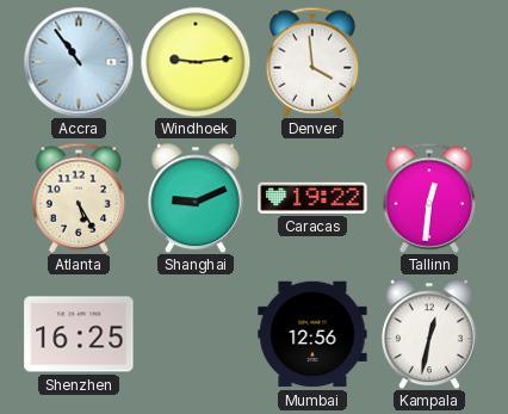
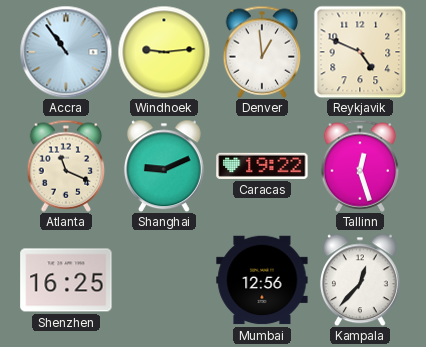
Denver: 3:59 -> 12:59 (262, 52)
Reykjavik: none -> 4:49 (360, 52)
Atlanta: 5:25 -> 11:19 (66, 166)
Tallinn: 12:31 -> 12:27 (360, 166)
Kampala: 12:32 -> 12:37 (360, 280)
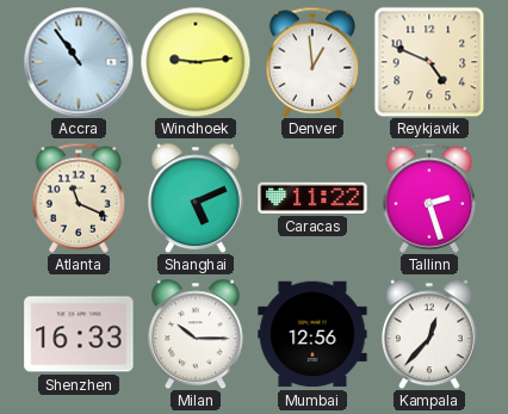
Shanghai: 9:11 -> 5:11 (196, 198)
Caracas: 19:22 -> 11:22 (312, 198)
Tallinn: 12:27 -> 2:27 (429, 198)
Shenzhen: 16:25 -> 16:33 (79, 334)
Milan: none -> 10:15 (196, 334)
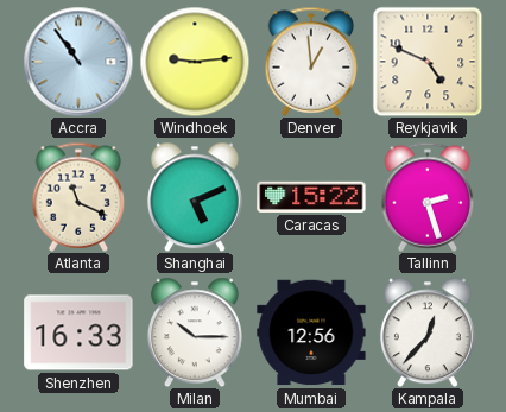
Caracas: 11:22 -> 15:22 (311, 197)
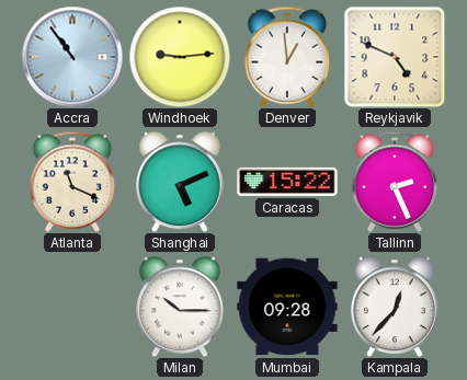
Tallinn: 2:27 -> 2:26 (395, 182)
Shenzhen: 16:33 -> none (78, 332)
Mumbai: 12:56 -> 09:28 (287, 307)
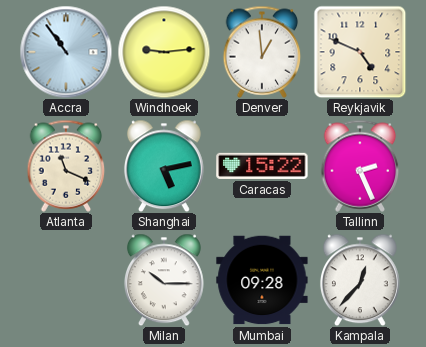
Shanghai: 5:11 -> 5:13 (164, 166)
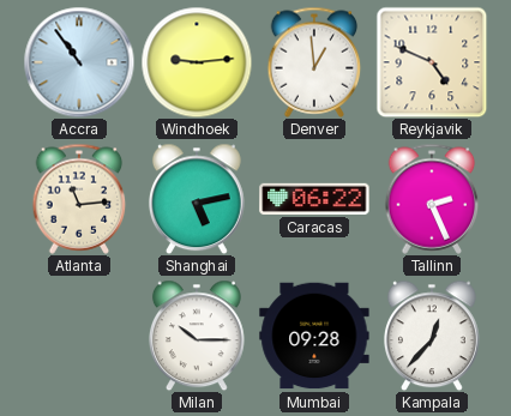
Atlanta: 11:19 -> 11:14 (79, 199)
Caracas: 15:22 -> 06:22 (314, 199)
